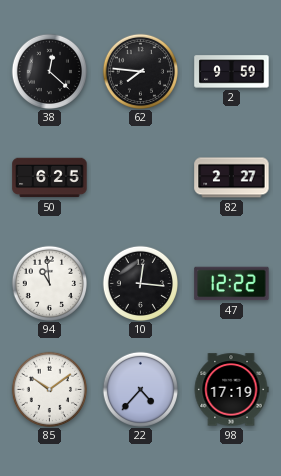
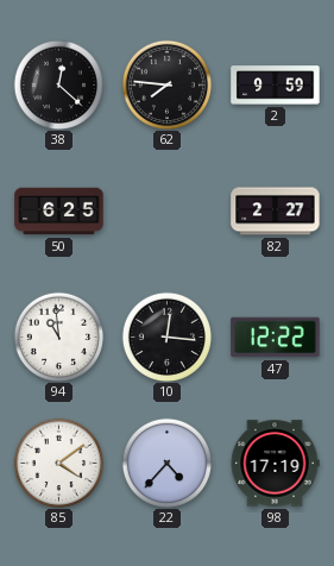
85: 10:09 -> 4:09 (58, 463)
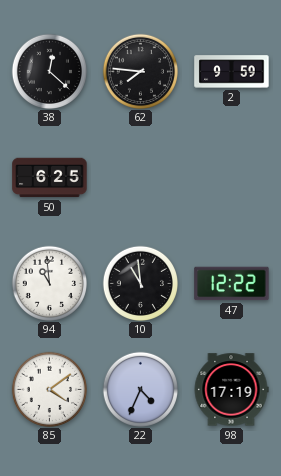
82: 2:27 -> none (276, 212)
10: 12:16 -> 10:59 (140, 283)
22: 4:37 -> 4:34 (140, 389)
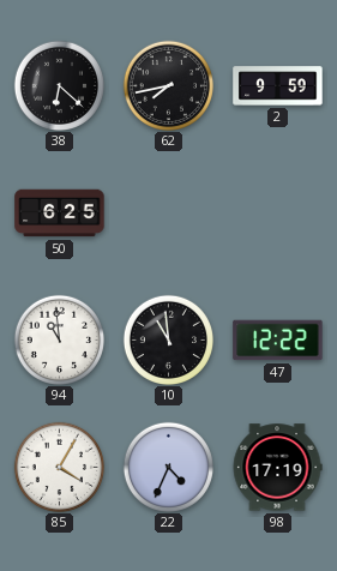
38: 12:22 -> 6:22 (59, 85)
62: 7:46 -> 7:43 (168, 85)
85: 4:09 -> 4:05 (59, 467)
